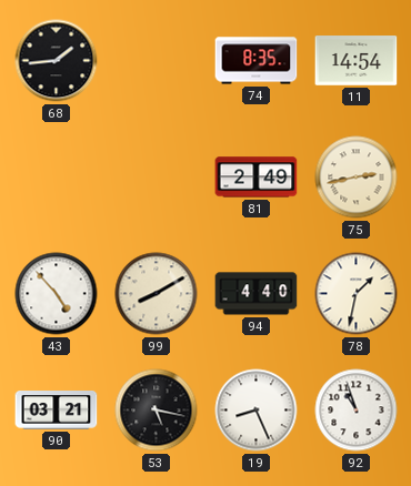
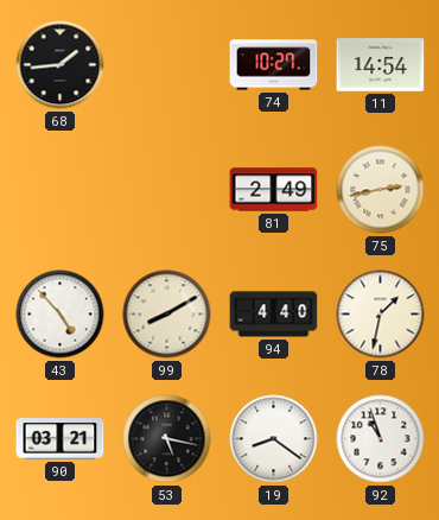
74: 8:35 -> 10:27 (274, 65)
19: 8:26 -> 8:21 (274, 439)
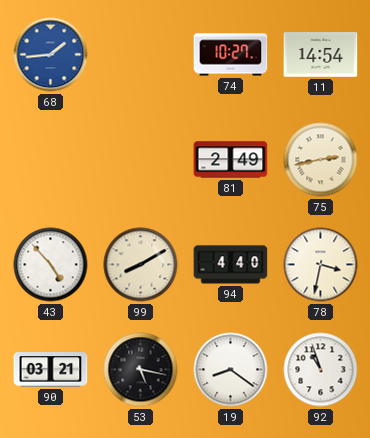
68 dial: black -> blue (51, 55)
78: 1:32 -> 3:32 (321, 265)
